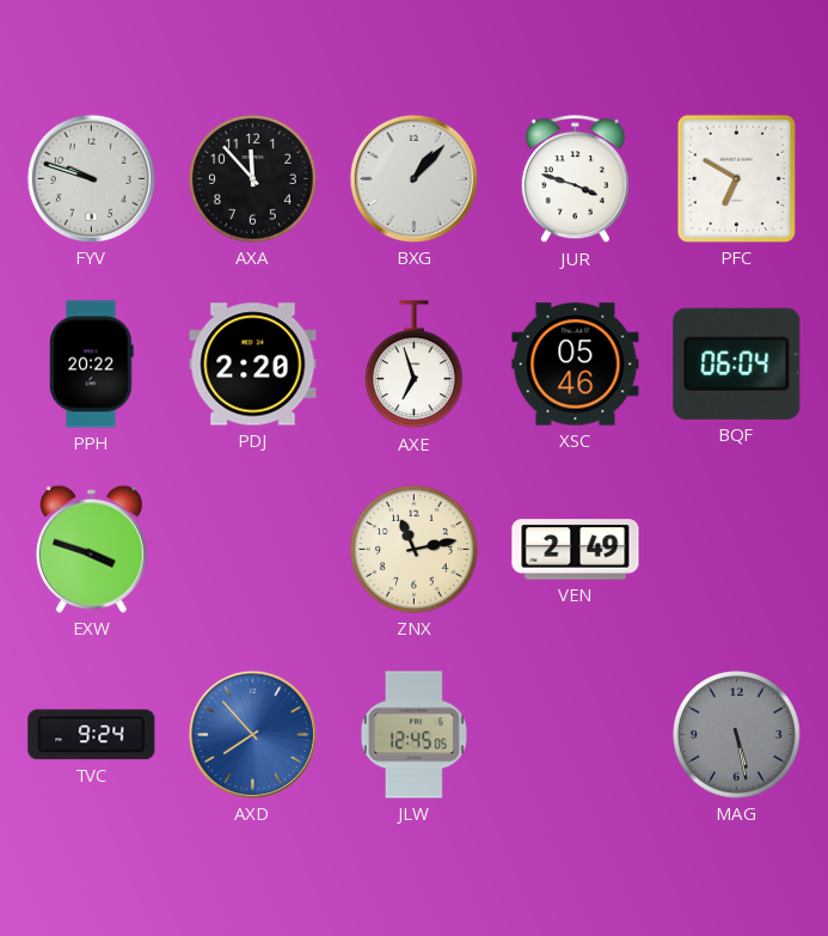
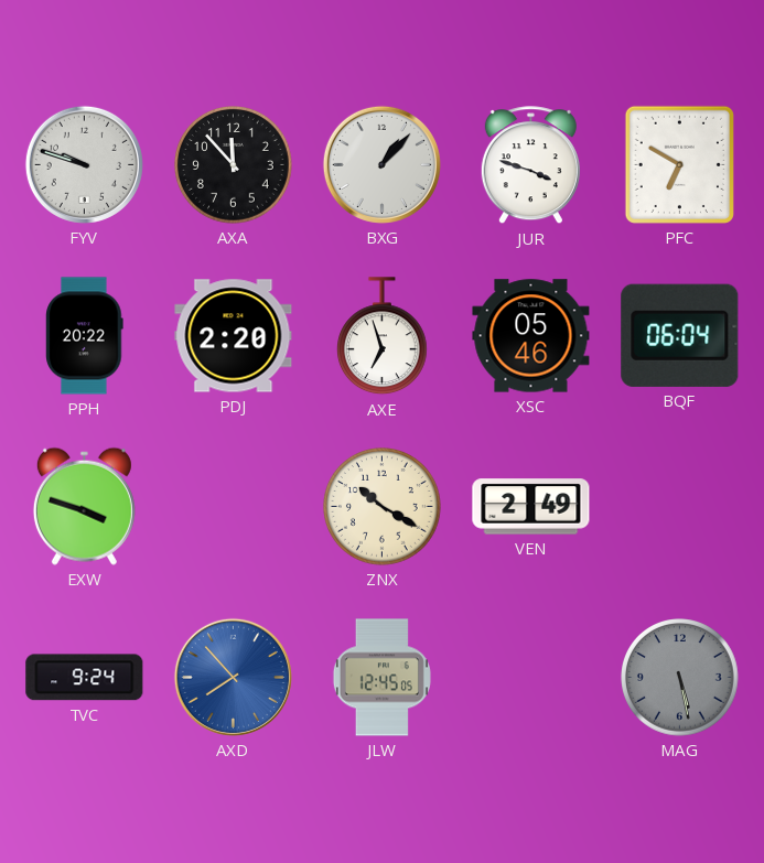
ZNX: 11:13 -> 10:20 (383, 507)
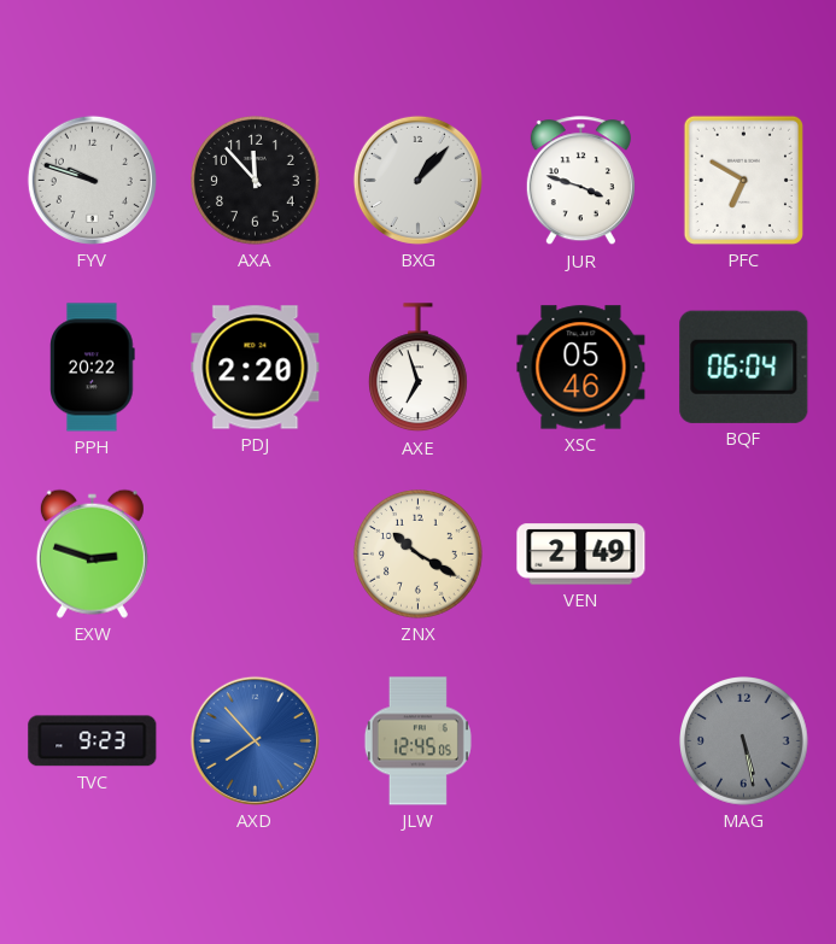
EXW: 3:48 -> 2:48 (92, 553)
TVC: 9:24 -> 9:23 (93, 741)
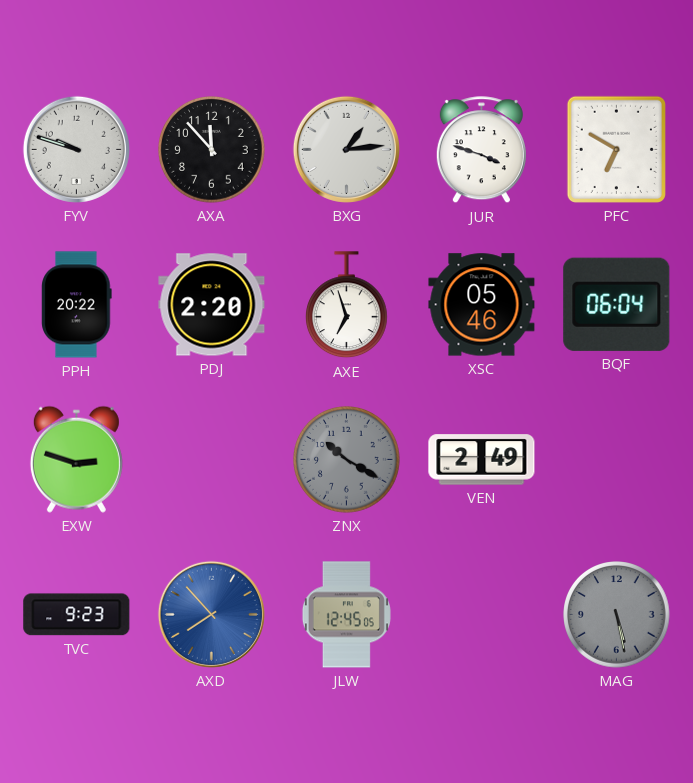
BXG: 1:07 -> 1:14 (346, 149)
ZNX dial: cream -> grey (347, 460)
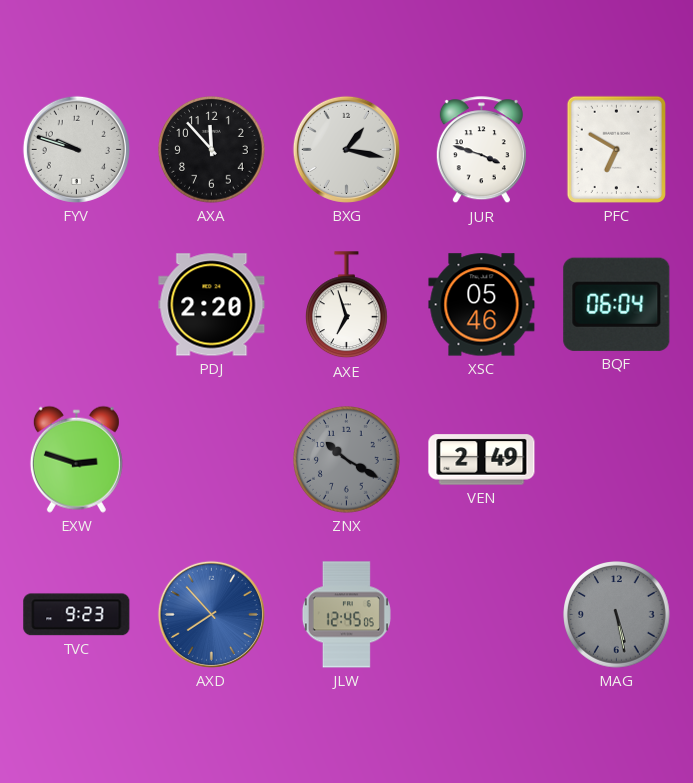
BXG: 1:14 -> 1:17 (346, 149)
PPH: 20:22 -> none (77, 305)
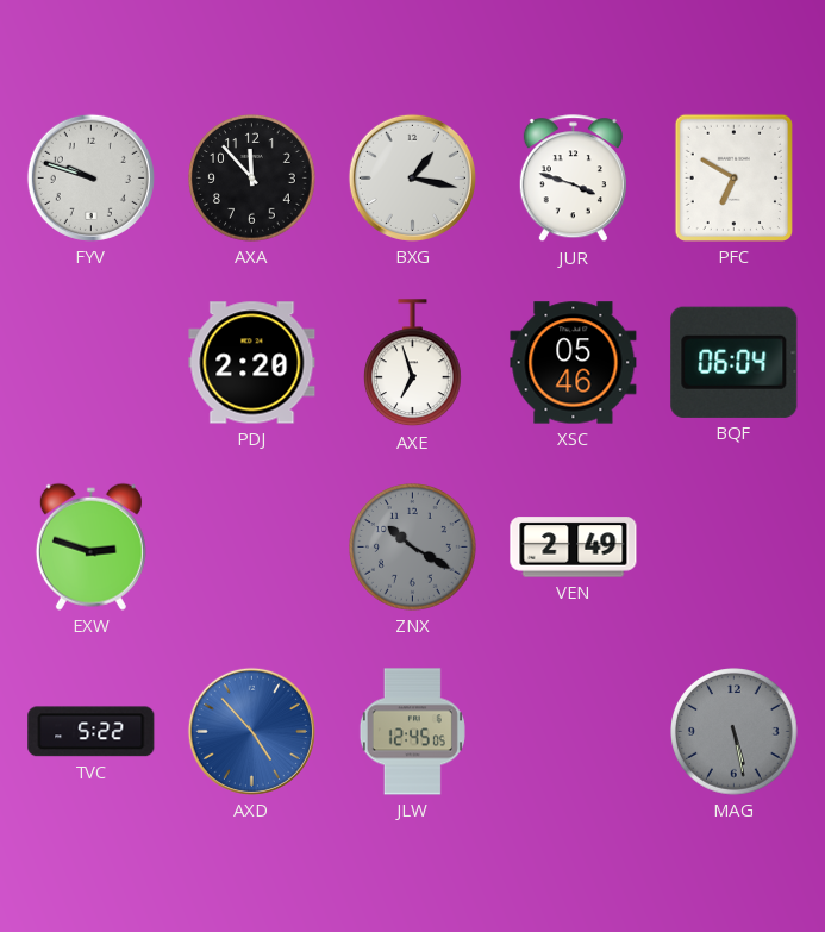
TVC: 9:23 -> 5:22 (92, 732)
AXD: 7:53 -> 4:53 (251, 731)
